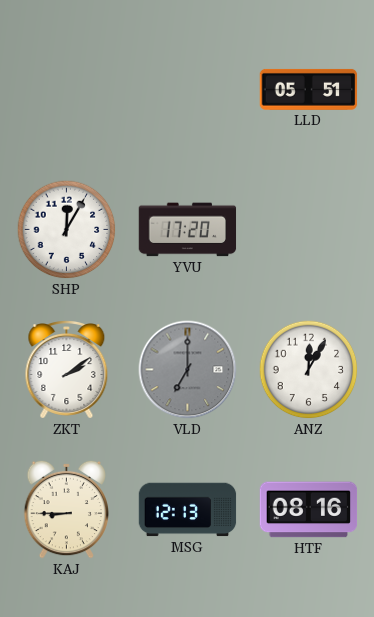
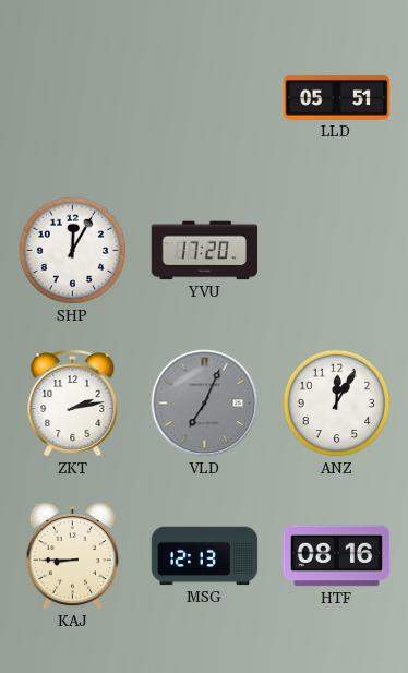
ZKT: 2:09 -> 2:13 (73, 404)
VLD: 7:00 -> 7:04 (205, 404)
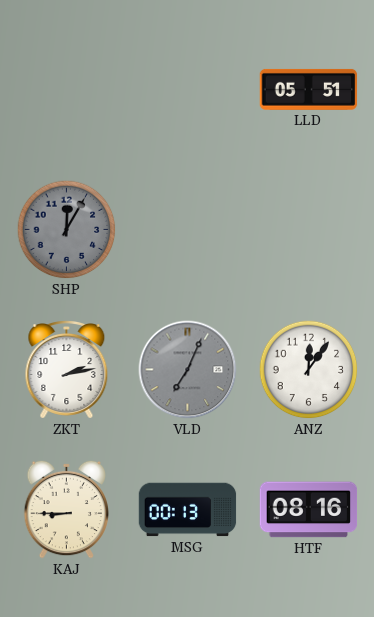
SHP dial: white -> grey (67, 230)
YVU: 17:20 -> none (205, 251)
ANZ: 12:05 -> 12:06 (309, 370)
MSG: 12:13 -> 00:13 (188, 510)
